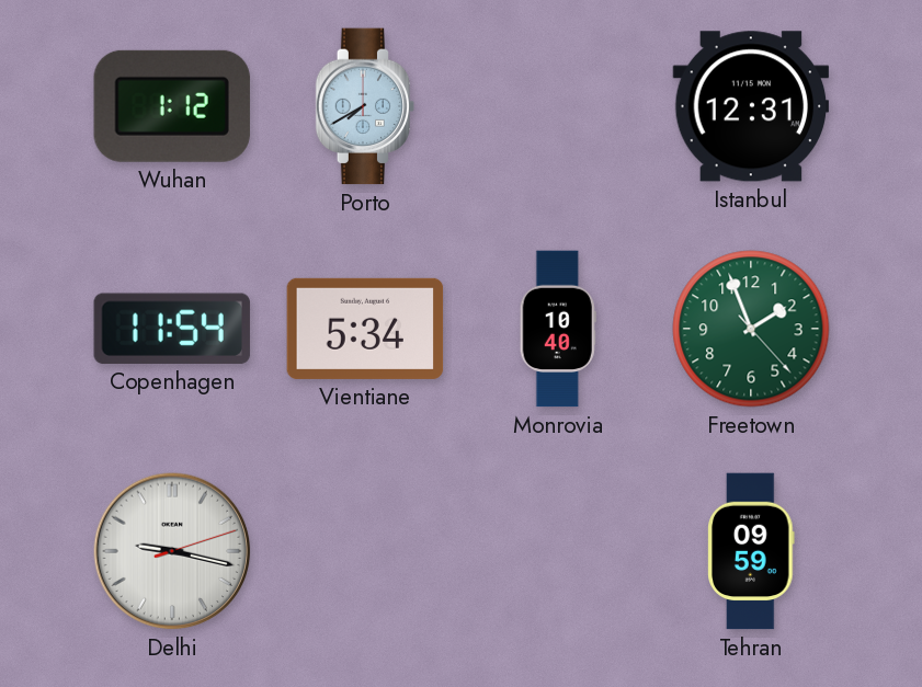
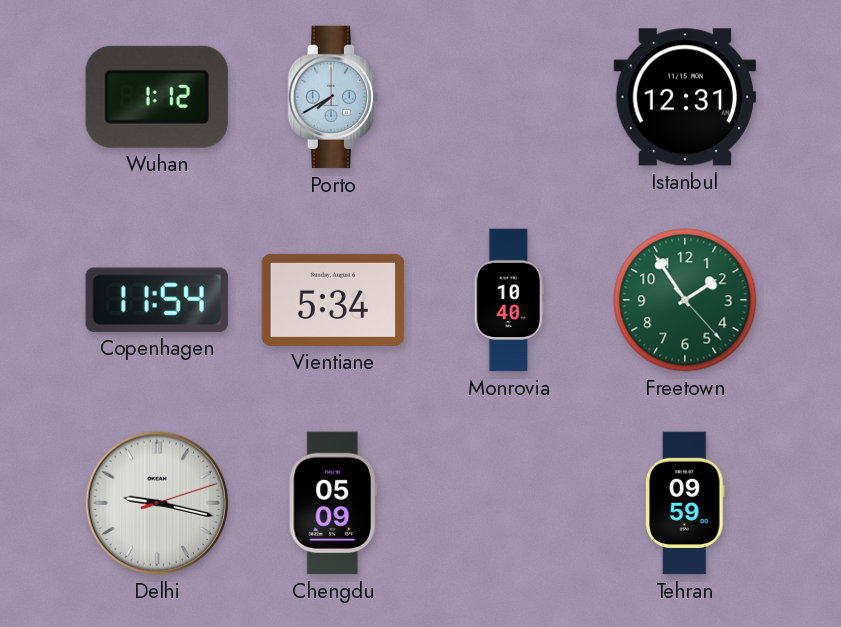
Freetown: 1:56 -> 1:54 (685, 300)
Chengdu: none -> 05:09 (333, 503)
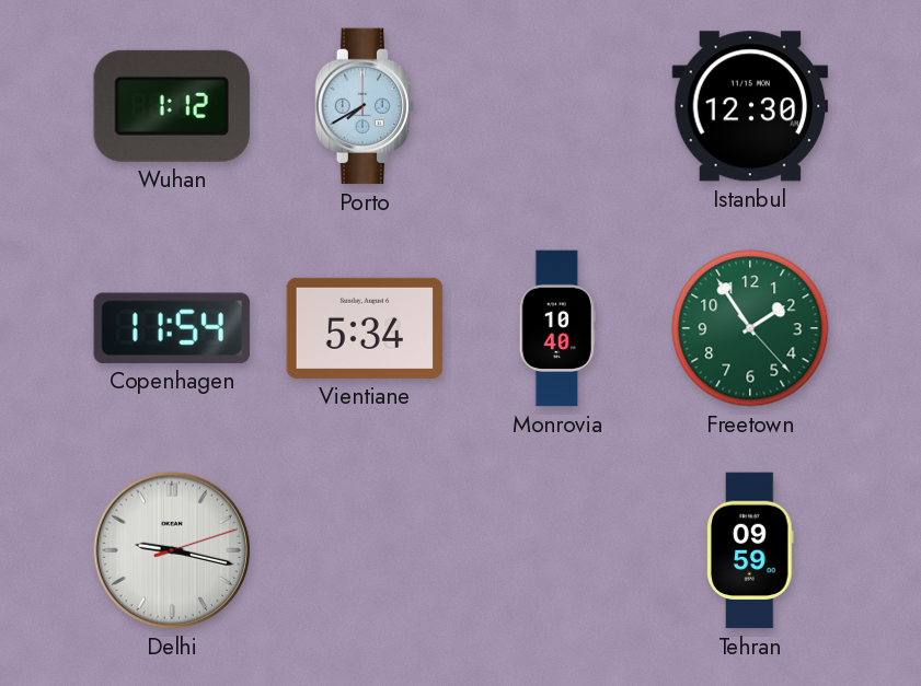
Istanbul: 12:31 -> 12:30 (750, 106)
Chengdu: 05:09 -> none (333, 503)
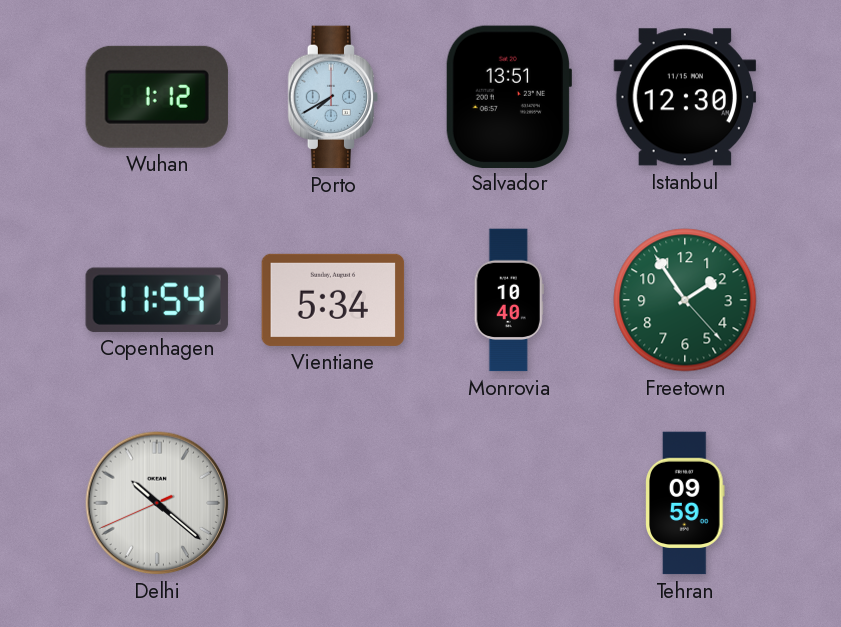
Salvador: none -> 13:51 (508, 96)
Delhi: 9:17 -> 10:21 (157, 503)
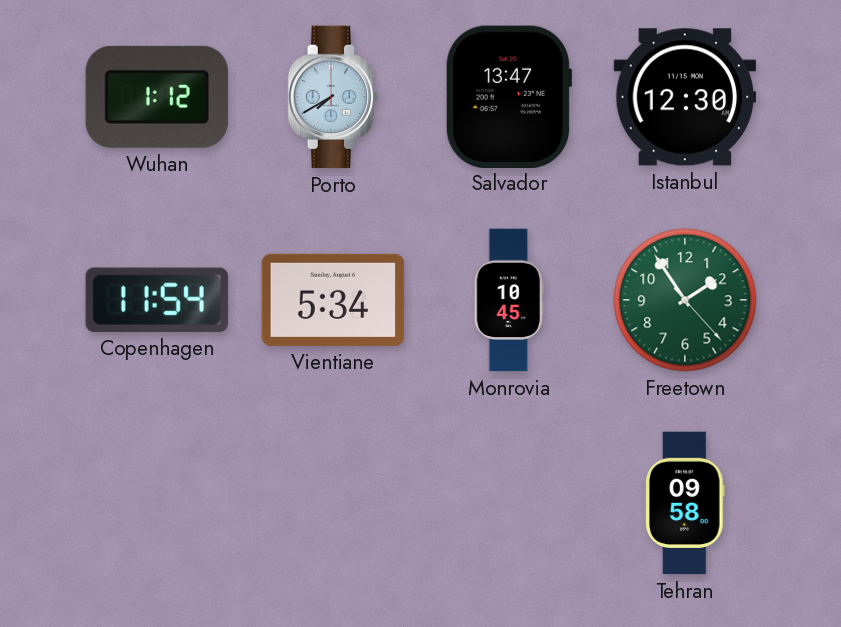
Salvador: 13:51 -> 13:47 (508, 96)
Monrovia: 10:40 -> 10:45 (509, 300)
Delhi: 10:21 -> none (157, 503)
Tehran: 09:59 -> 09:58 (685, 503)
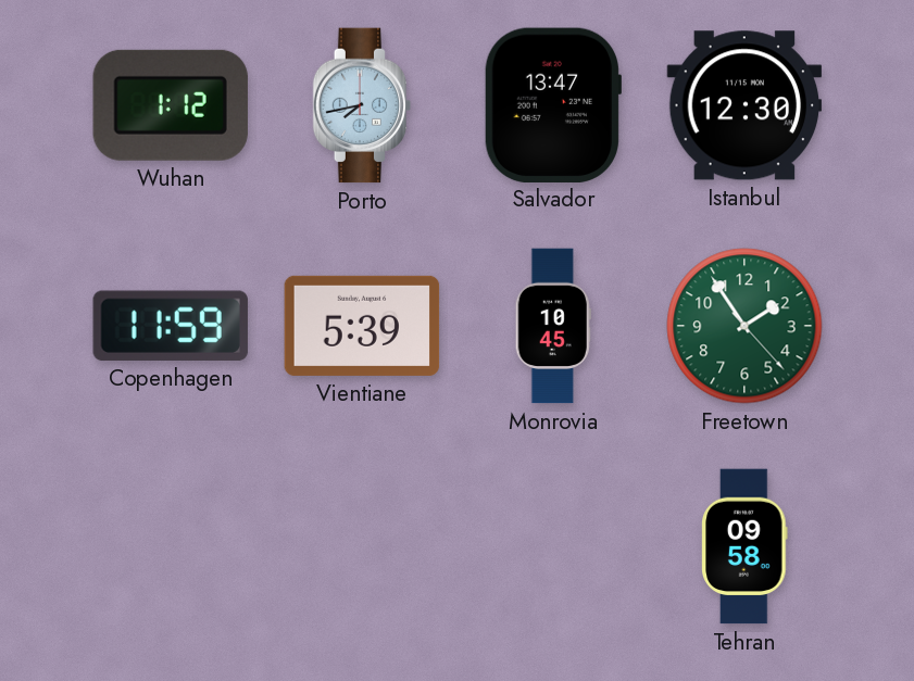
Porto: 7:40 -> 7:43 (362, 105)
Copenhagen: 11:54 -> 11:59 (171, 326)
Vientiane: 5:34 -> 5:39 (362, 326)
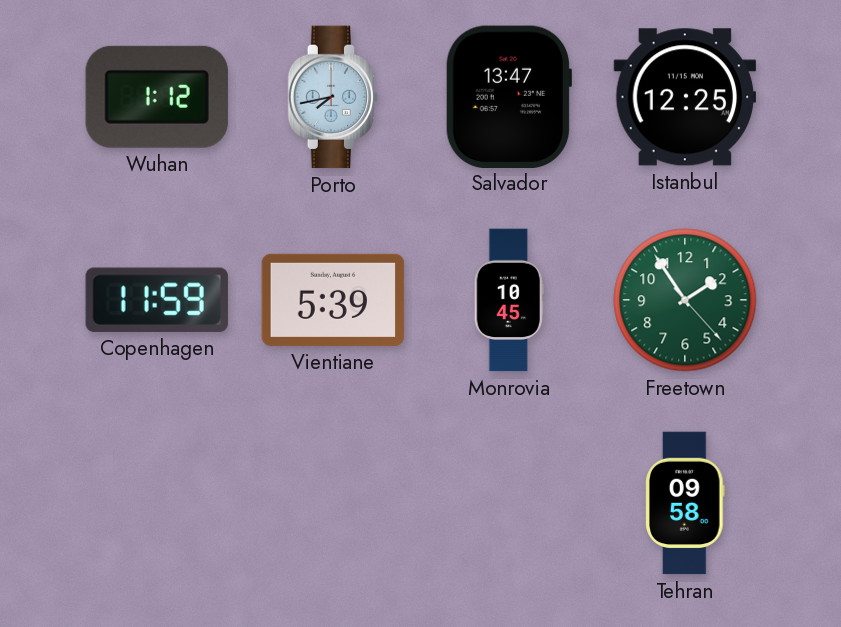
Istanbul: 12:30 -> 12:25 (685, 97)
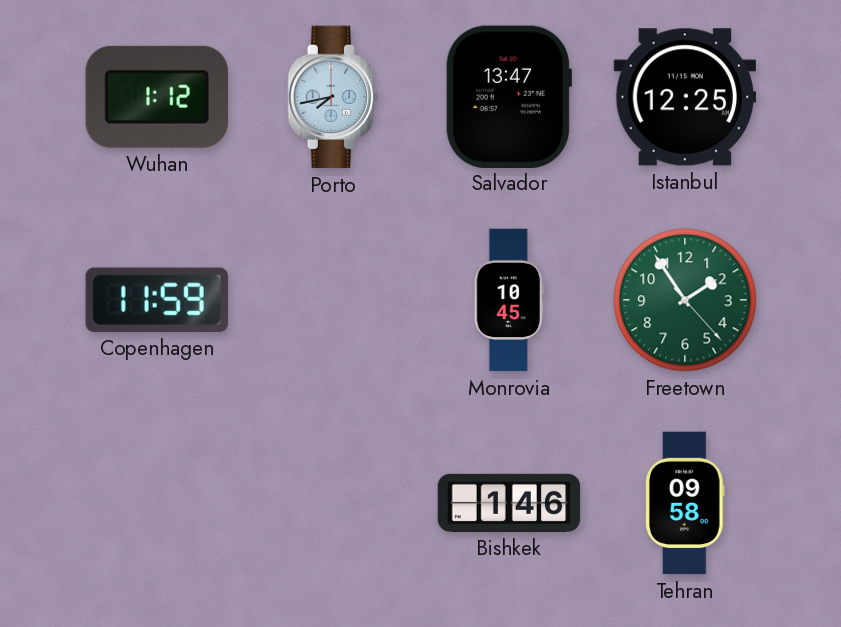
Vientiane: 5:39 -> none (333, 300)
Bishkek: none -> 1:46 (509, 503)
